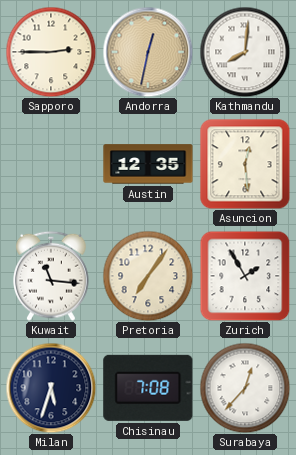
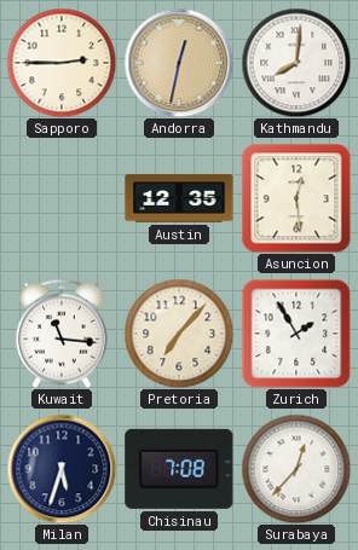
Pretoria: 7:06 -> 7:07 (179, 334)
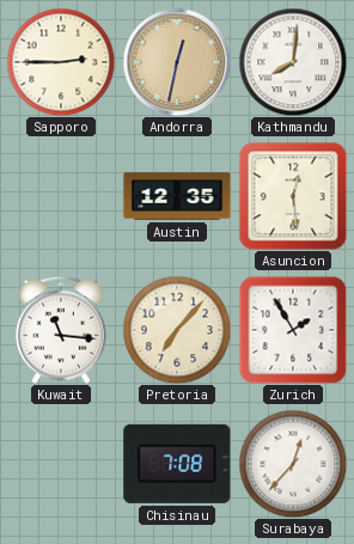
Milan: 5:33 -> none (62, 469)
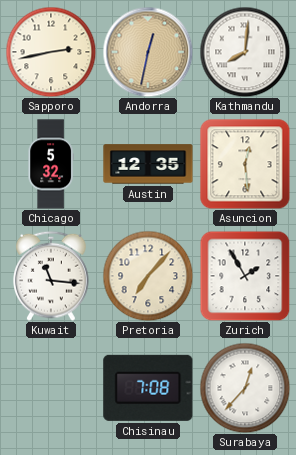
Sapporo: 2:45 -> 2:43 (51, 52)
Chicago: none -> 5:32 (51, 164)
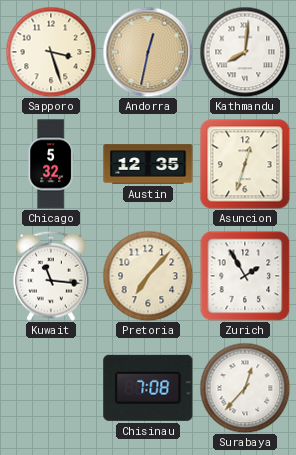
Sapporo: 2:43 -> 3:27 (51, 52)
Asuncion: 12:29 -> 12:33 (245, 164)
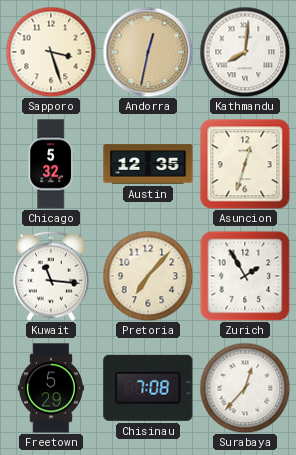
Freetown: none -> 5:29 (51, 388)
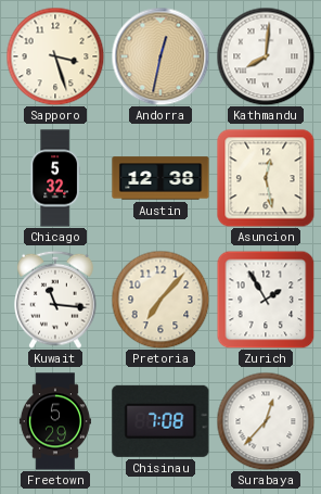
Austin: 12:35 -> 12:38 (160, 178)
Asuncion: 12:33 -> 12:28 (266, 178)
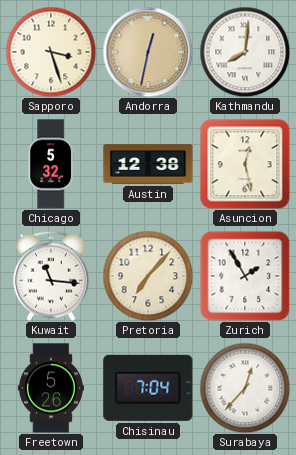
Freetown: 5:29 -> 5:26 (51, 388)
Chisinau: 7:08 -> 7:04 (148, 388)
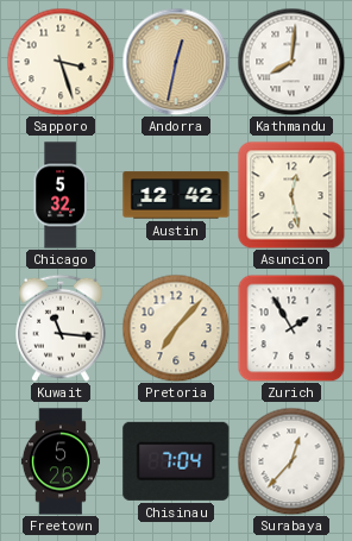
Austin: 12:38 -> 12:42 (176, 195)
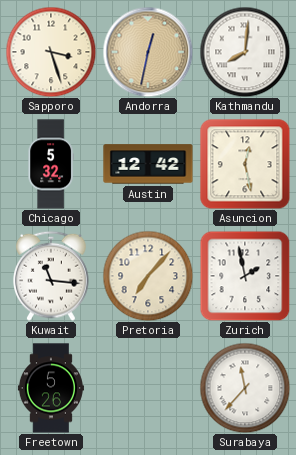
Zurich: 1:55 -> 1:58 (245, 276)
Chisinau: 7:04 -> none (176, 461)
Surabaya: 12:37 -> 11:37 (245, 388)
